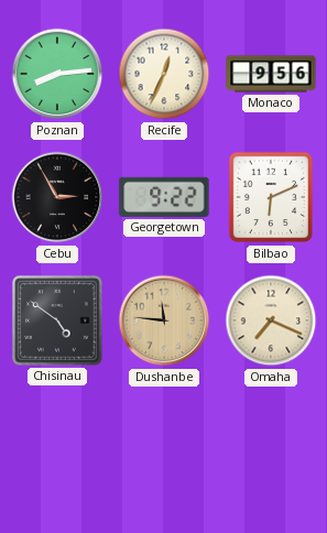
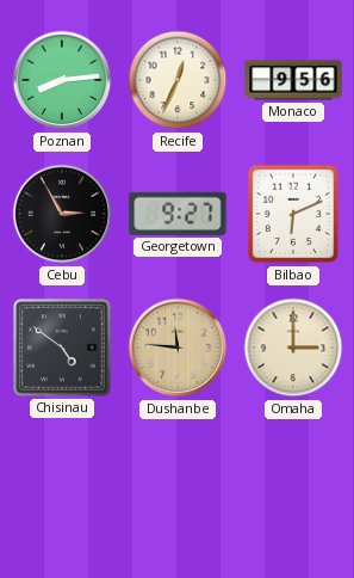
Georgetown: 9:22 -> 9:27 (178, 214)
Omaha: 7:19 -> 3:00 (293, 348)
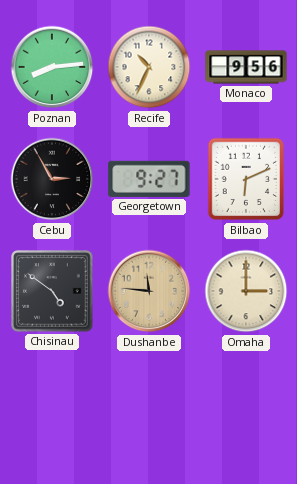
Recife: 12:34 -> 10:34 (149, 67)
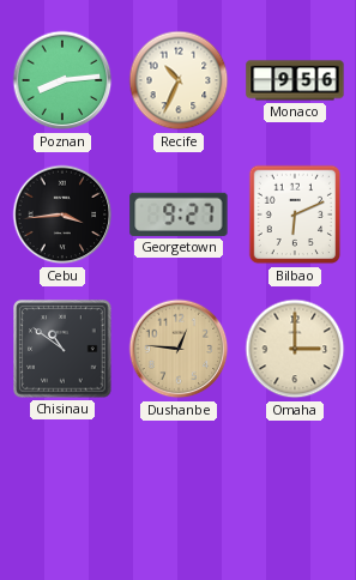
Cebu: 2:55 -> 3:44 (62, 215)
Chisinau: 4:51 -> 10:51 (62, 349)
Dushanbe: 11:46 -> 12:46 (179, 349)
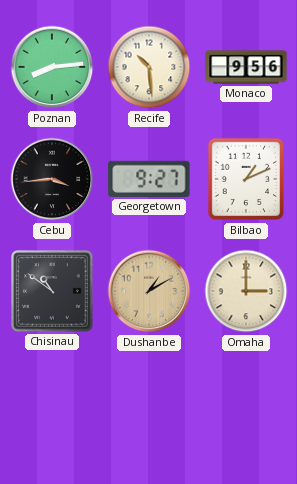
Recife: 10:34 -> 10:29 (149, 67)
Bilbao: 6:11 -> 1:11 (246, 179)
Dushanbe: 12:46 -> 1:10 (149, 291)
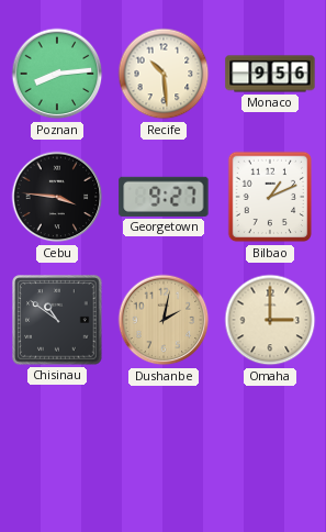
Cebu: 3:44 -> 3:46 (57, 197)
Dushanbe: 1:10 -> 2:02 (164, 320)
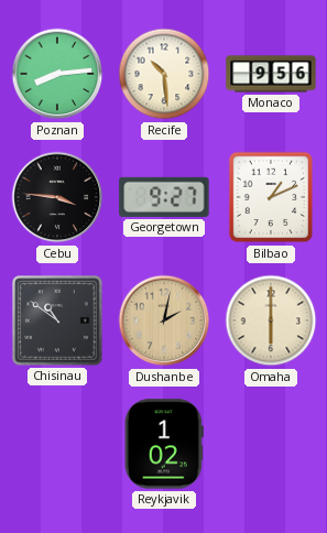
Omaha: 3:00 -> 6:00 (271, 320)
Reykjavik: none -> 1:02 (164, 444)
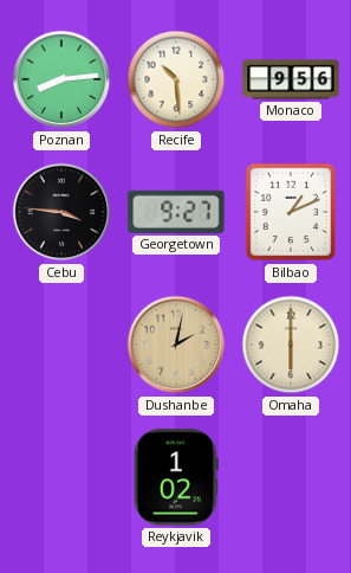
Chisinau: 10:51 -> none (57, 320)
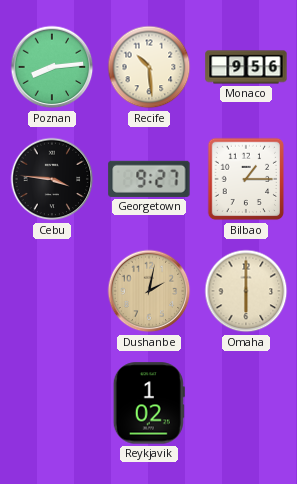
Bilbao: 1:11 -> 1:15 (246, 179)
